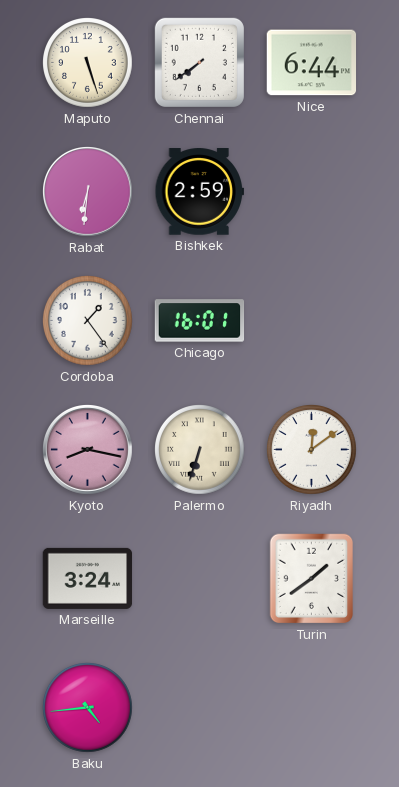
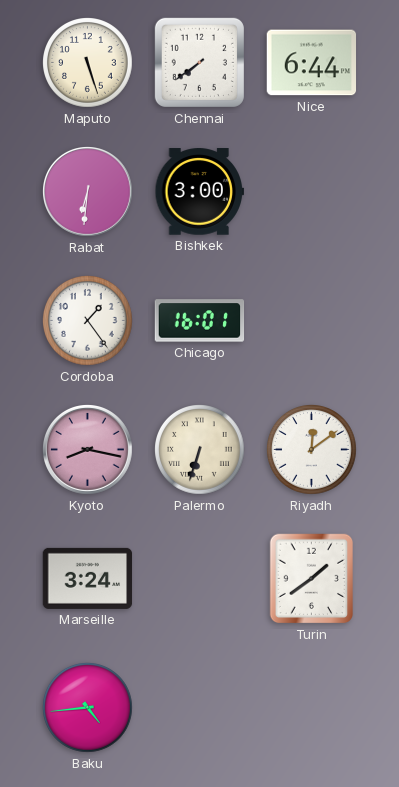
Bishkek: 2:59 -> 3:00 (200, 192)
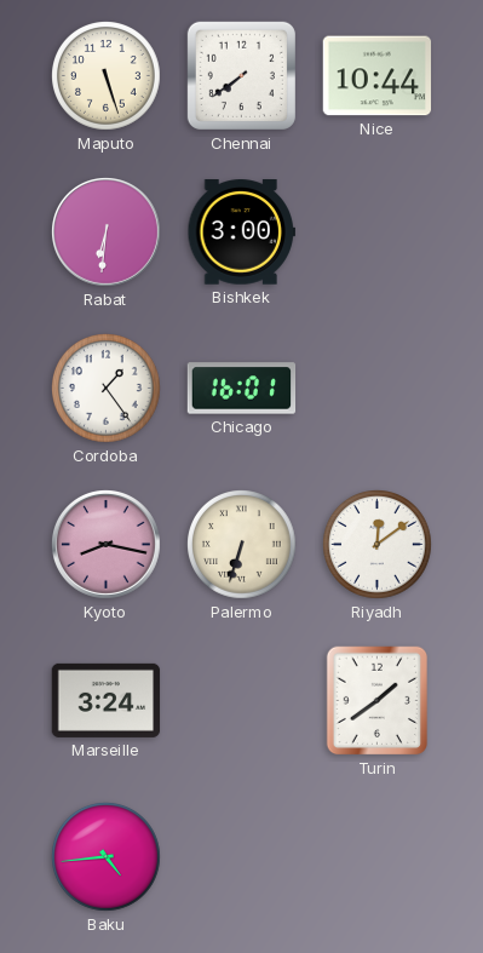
Nice: 6:44 -> 10:44 (378, 76)
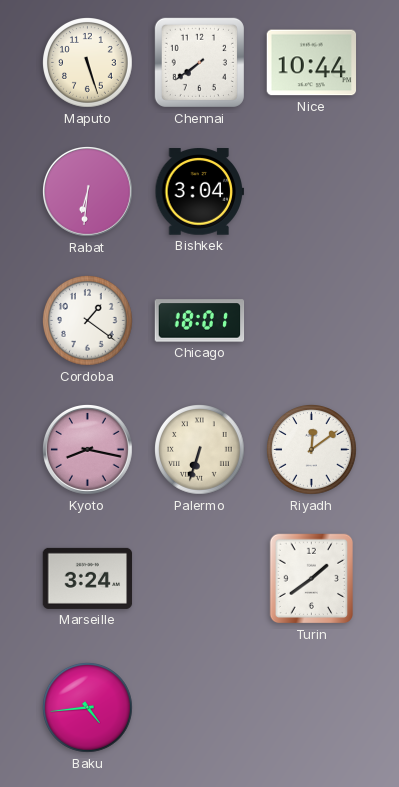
Bishkek: 3:00 -> 3:04 (200, 192)
Cordoba: 1:24 -> 1:21 (88, 321)
Chicago: 16:01 -> 18:01 (200, 321)
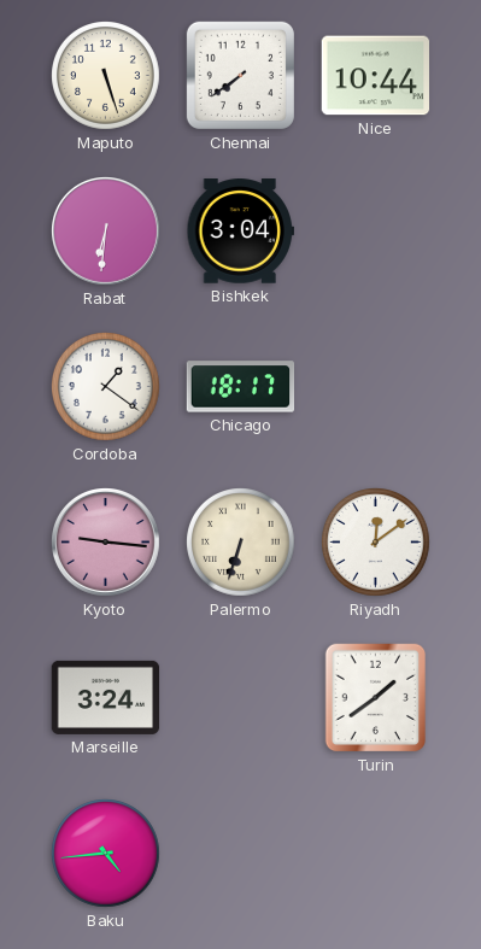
Chicago: 18:01 -> 18:17 (241, 387)
Kyoto: 8:17 -> 9:16 (106, 543)
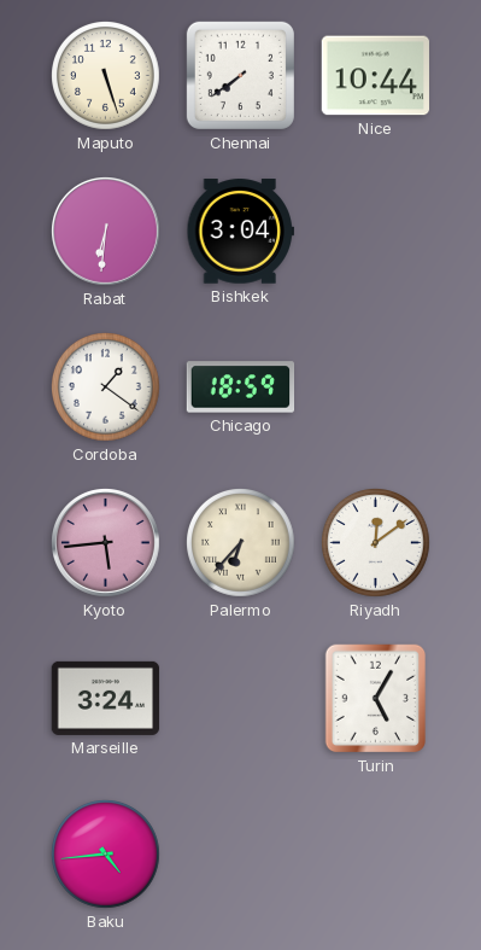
Chicago: 18:17 -> 18:59 (241, 387)
Kyoto: 9:16 -> 5:44 (106, 543)
Palermo: 6:33 -> 6:37 (241, 543)
Turin: 1:39 -> 5:05 (376, 699)
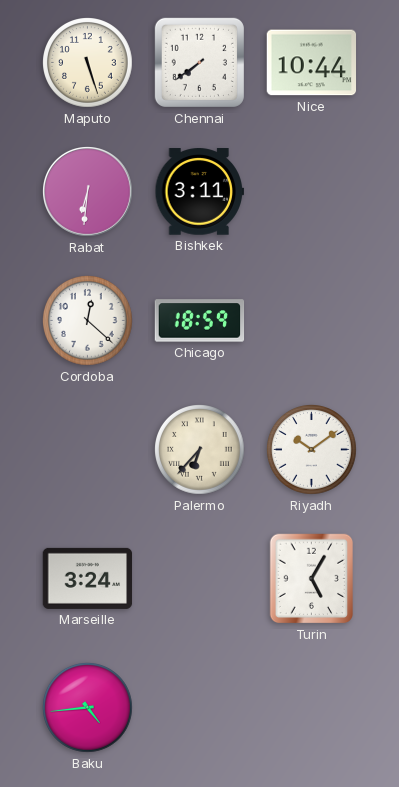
Bishkek: 3:04 -> 3:11 (200, 192)
Cordoba: 1:21 -> 12:22 (88, 321)
Kyoto: 5:44 -> none (106, 543)
Riyadh: 12:09 -> 10:09 (312, 450)
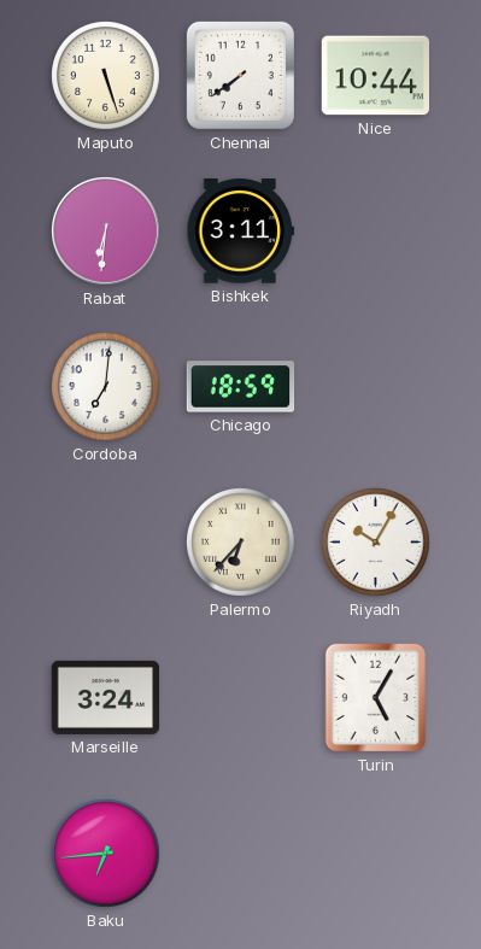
Cordoba: 12:22 -> 7:01 (106, 387)
Riyadh: 10:09 -> 10:05 (376, 543)
Baku: 4:44 -> 6:44 (106, 854)
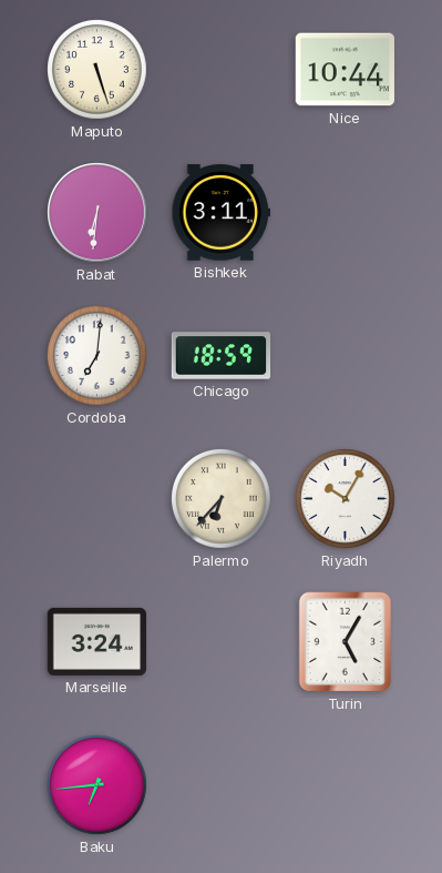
Chennai: 7:39 -> none (240, 75)
